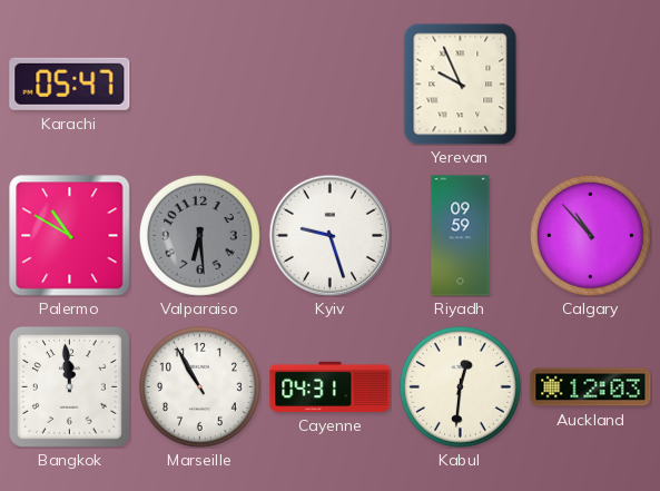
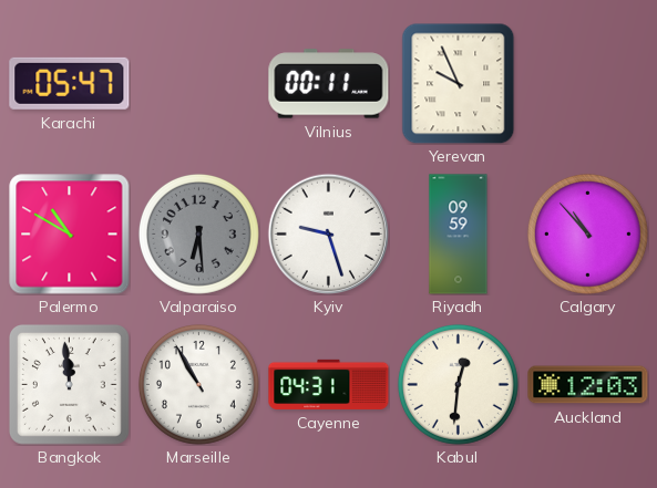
Vilnius: none -> 00:11 (329, 84)
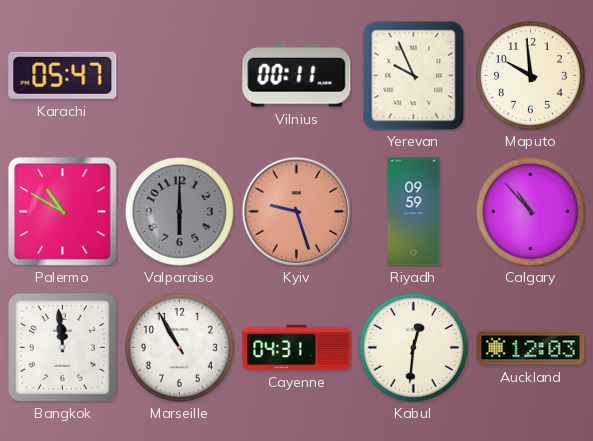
Maputo: none -> 9:59 (530, 75)
Valparaiso: 6:29 -> 6:00 (179, 211)
Kyiv dial: white -> salmon (296, 211)
